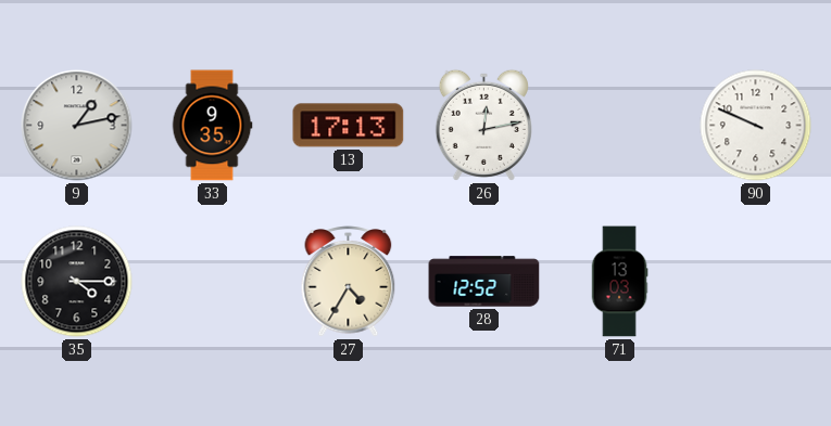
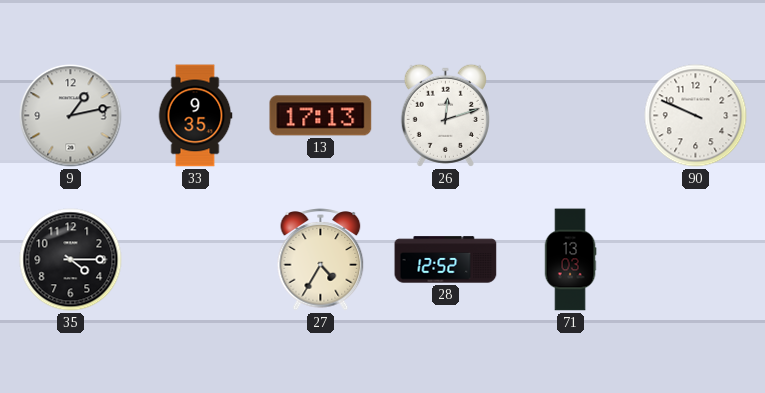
26: 12:13 -> 12:12 (445, 115)
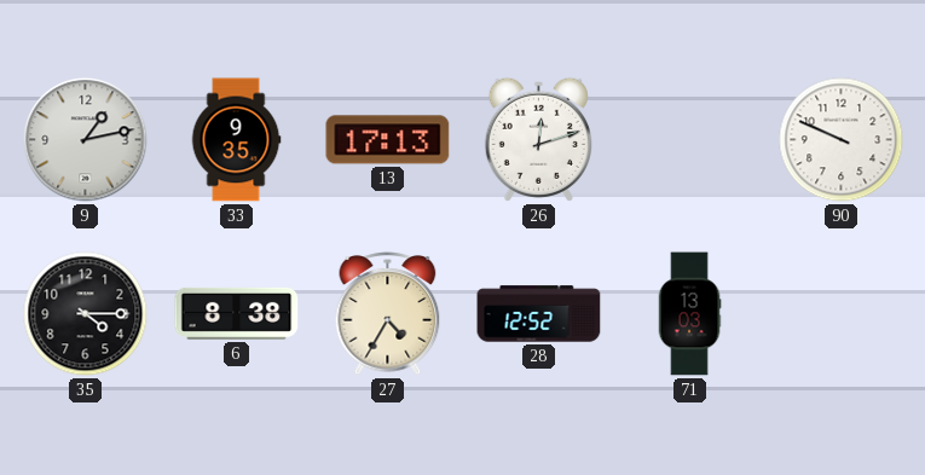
6: none -> 8:38 (237, 313)
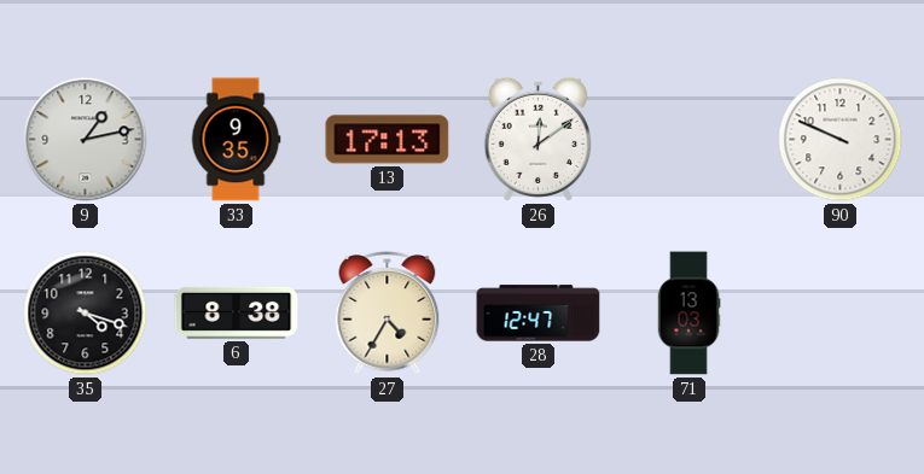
26: 12:12 -> 12:09 (537, 139)
35: 4:15 -> 4:18 (86, 314)
28: 12:52 -> 12:47 (539, 314)
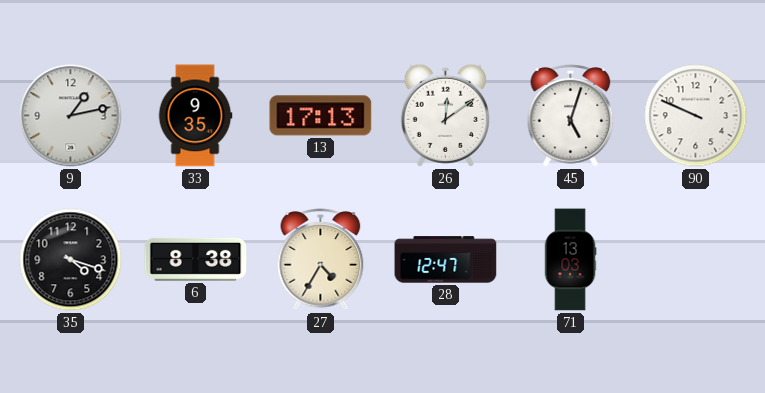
45: none -> 5:03 (571, 116)
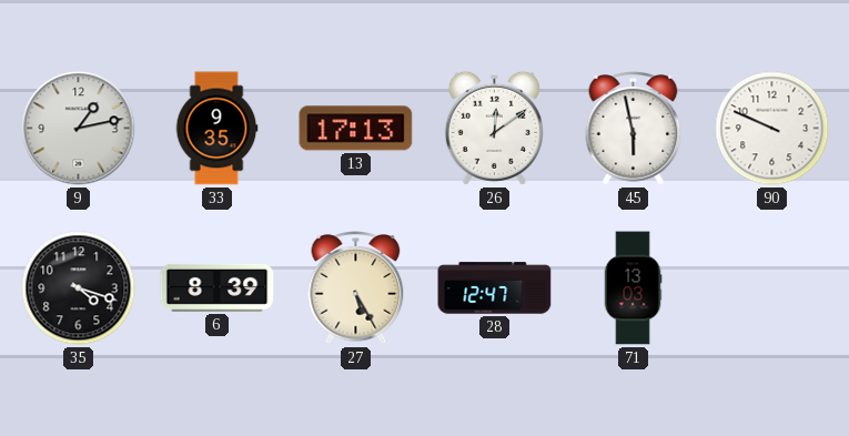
45: 5:03 -> 5:58 (634, 129)
6: 8:38 -> 8:39 (218, 287)
27: 4:35 -> 5:25 (356, 288)
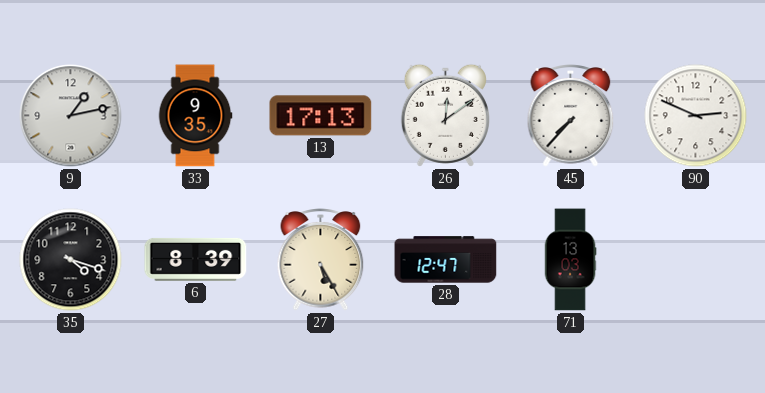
45: 5:58 -> 7:37 (571, 116)
90: 9:49 -> 2:49 (696, 116)
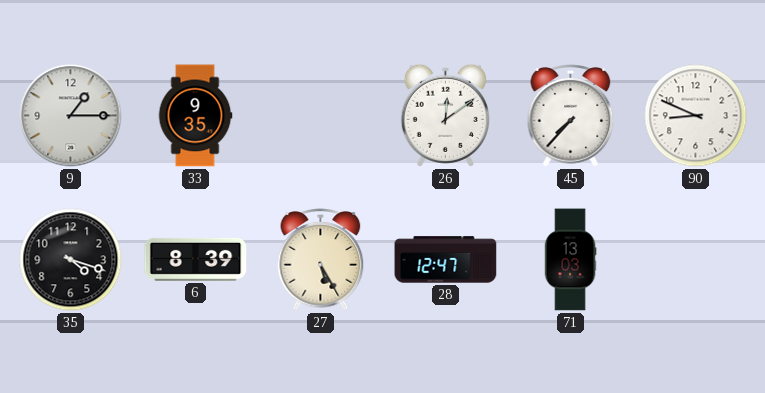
9: 1:13 -> 1:15 (71, 116)
13: 17:13 -> none (321, 116)
90: 2:49 -> 8:49 (696, 116)
